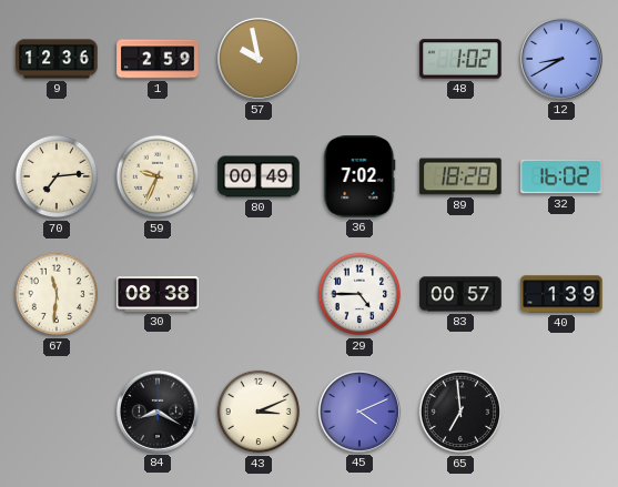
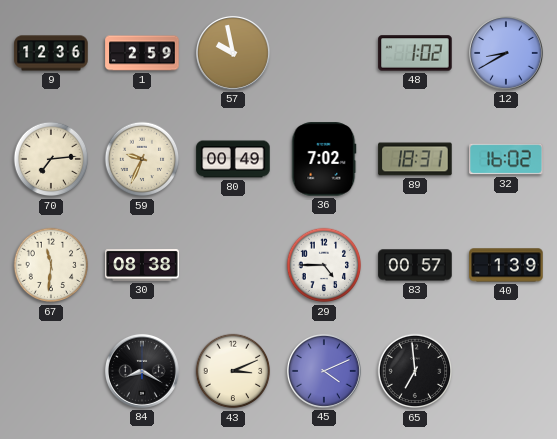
89: 18:28 -> 18:31 (415, 159)
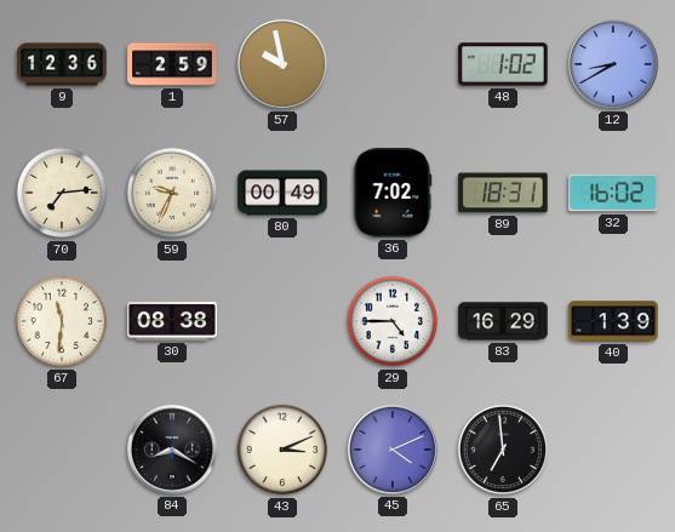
83: 00:57 -> 16:29 (503, 321)
